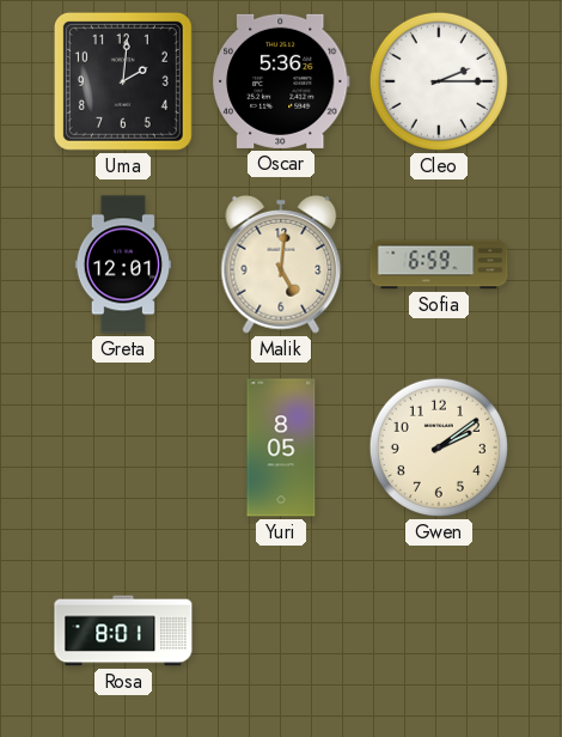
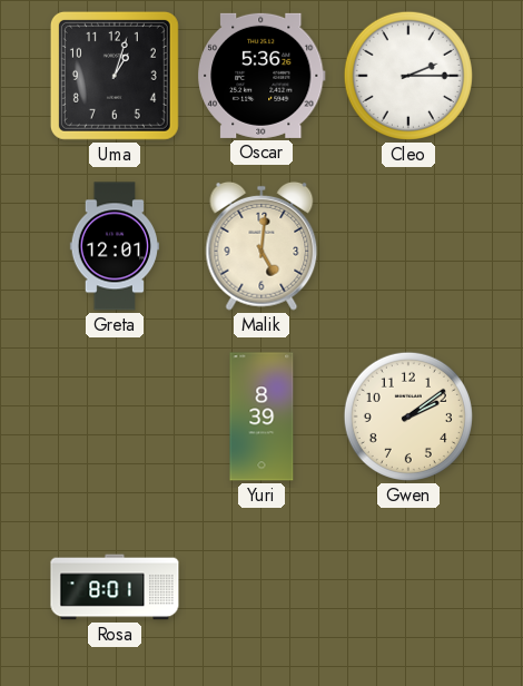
Uma: 2:01 -> 1:03 (115, 76)
Sofia: 6:59 -> none (439, 264)
Yuri: 8:05 -> 8:39 (261, 416)
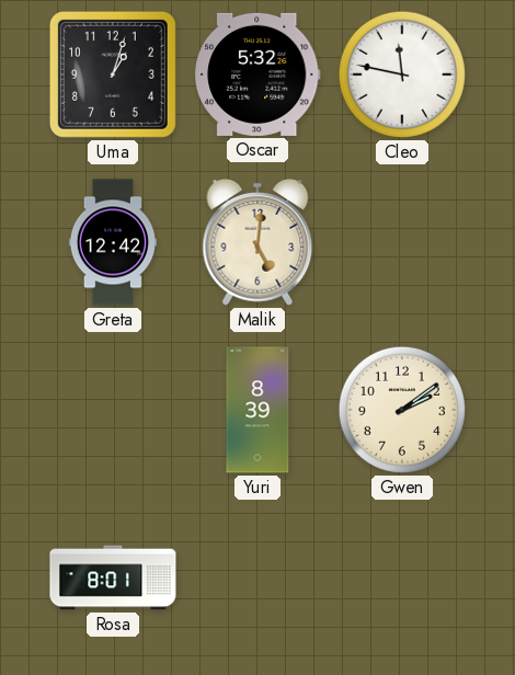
Oscar: 5:36 -> 5:32 (259, 75)
Cleo: 2:15 -> 11:47 (402, 75)
Greta: 12:01 -> 12:42 (112, 242)
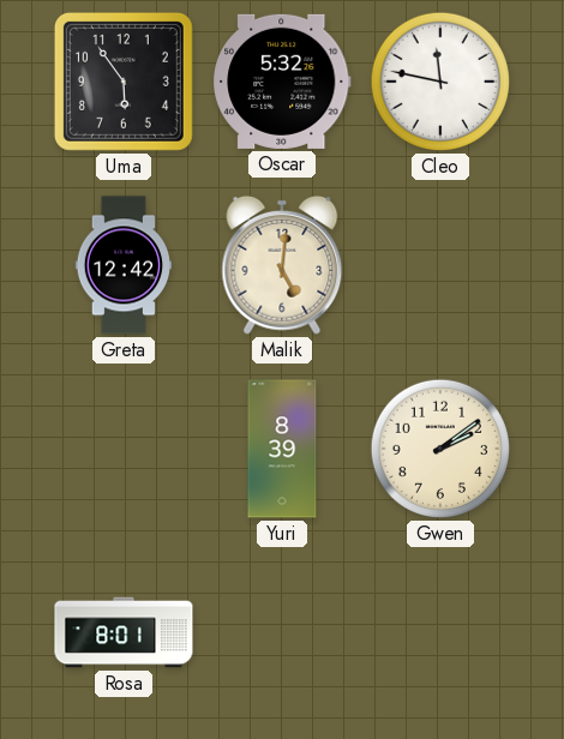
Uma: 1:03 -> 5:54 (124, 82)
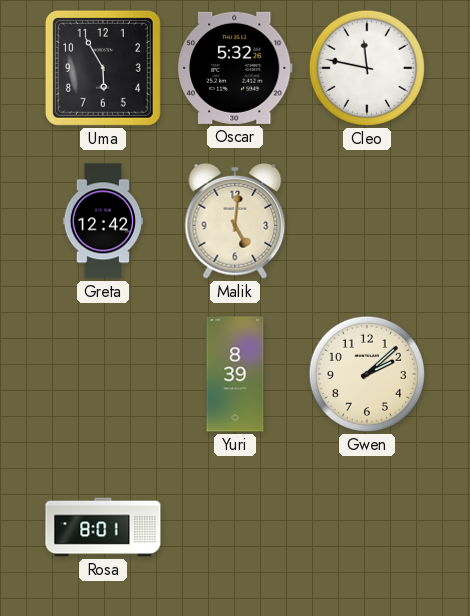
Uma: 5:54 -> 5:55 (103, 68)
Gwen: 2:09 -> 2:08 (367, 374)
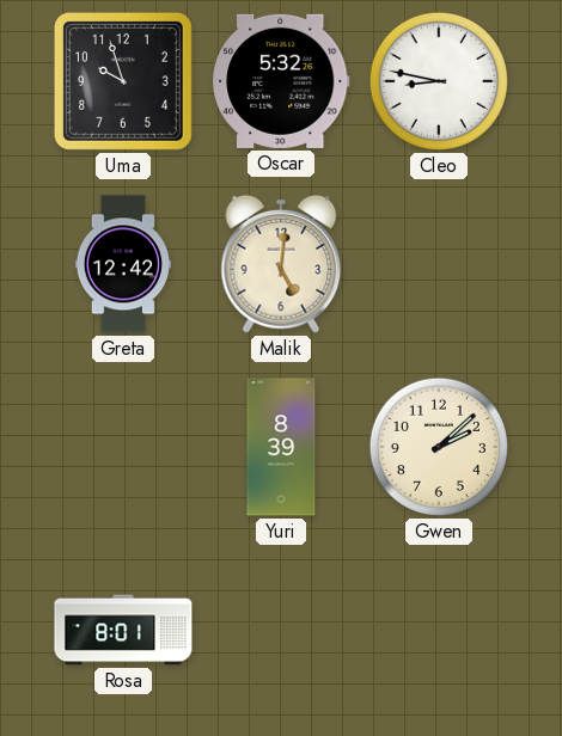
Uma: 5:55 -> 9:57 (123, 81)
Cleo: 11:47 -> 8:47 (439, 81)
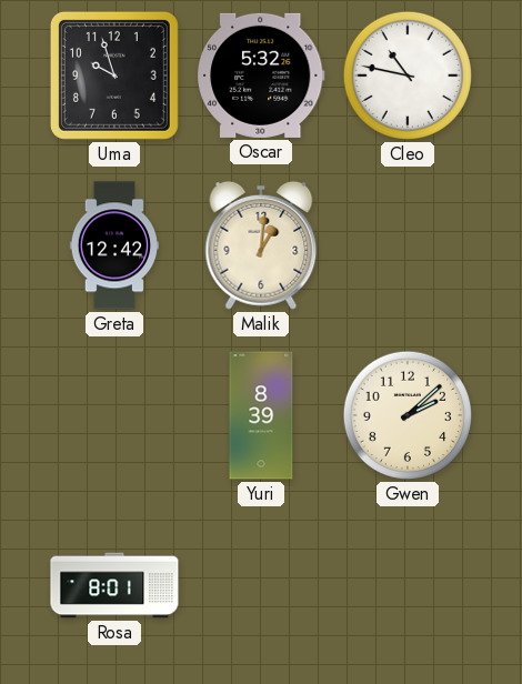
Cleo: 8:47 -> 10:47 (408, 76)
Malik: 5:01 -> 1:01 (261, 245)
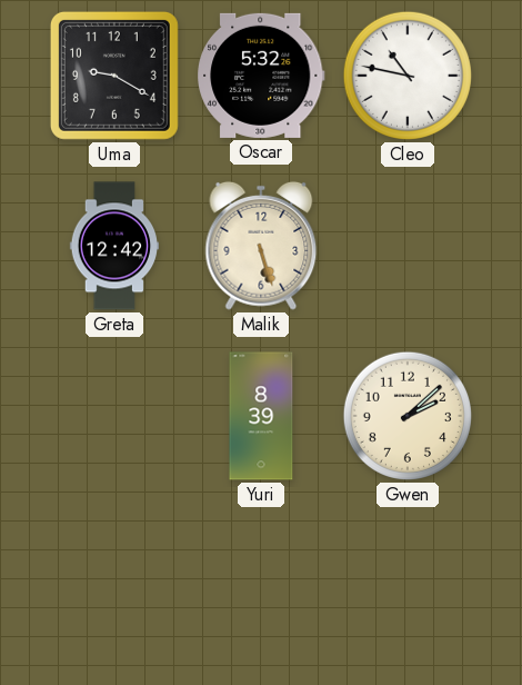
Uma: 9:57 -> 9:20 (114, 76)
Malik: 1:01 -> 5:27 (261, 246)
Rosa: 8:01 -> none (114, 585)
